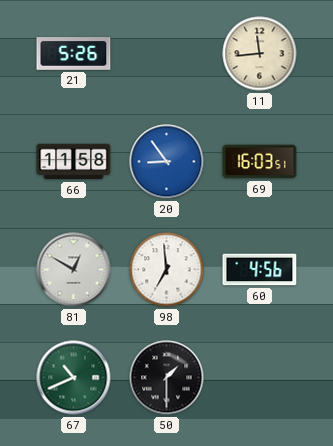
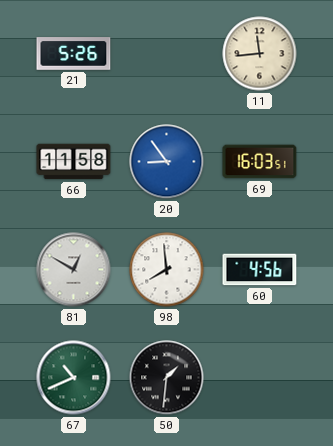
98: 6:59 -> 7:59 (167, 270)
50: 1:30 -> 1:31 (167, 378)
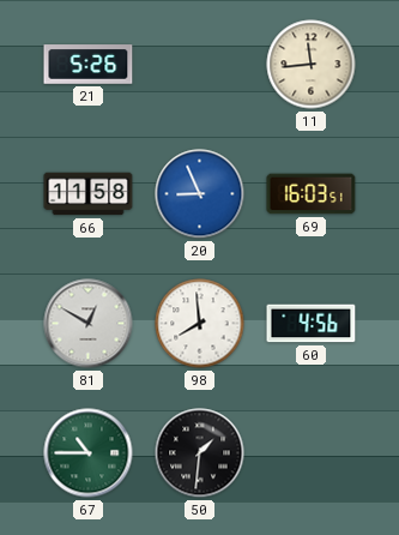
20: 8:54 -> 8:56 (200, 194)
67: 10:41 -> 10:45 (89, 453)
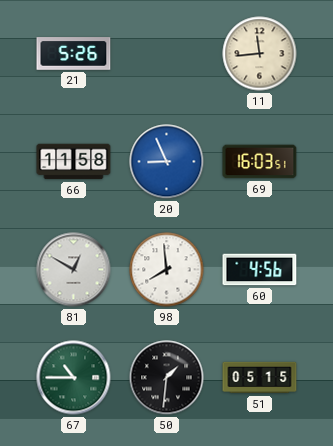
51: none -> 05:15 (260, 378)
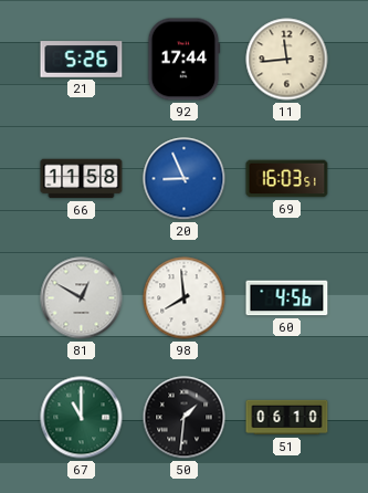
92: none -> 17:44 (183, 60)
67: 10:45 -> 11:00 (82, 418)
51: 05:15 -> 06:10 (287, 418)
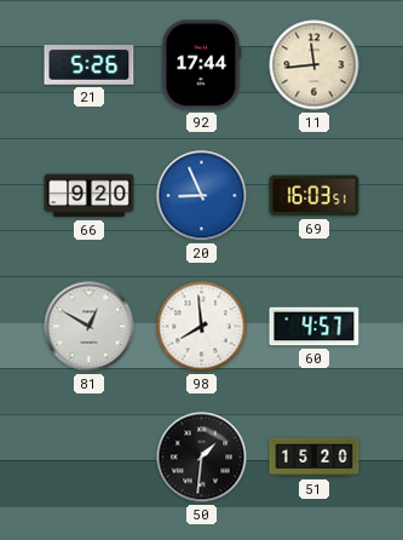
66: 11:58 -> 9:20 (90, 196)
60: 4:56 -> 4:57 (315, 327)
67: 11:00 -> none (82, 418)
51: 06:10 -> 15:20 (315, 458)
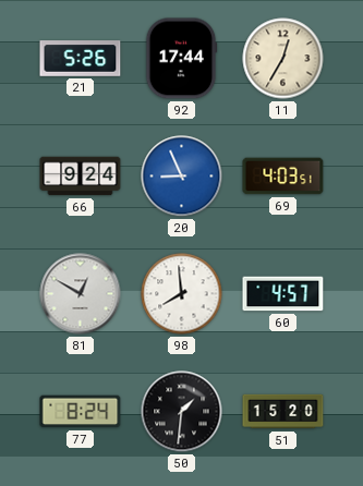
11: 11:44 -> 12:35 (283, 59)
66: 9:20 -> 9:24 (81, 177)
69: 16:03 -> 4:03 (283, 177)
77: none -> 8:24 (81, 412)
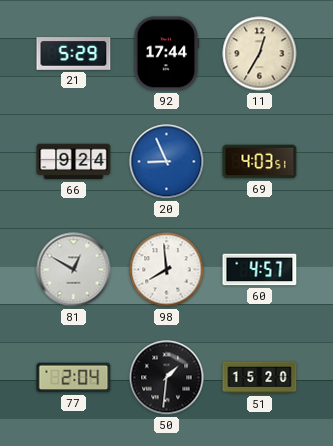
21: 5:26 -> 5:29 (74, 54)
77: 8:24 -> 2:04 (74, 378)
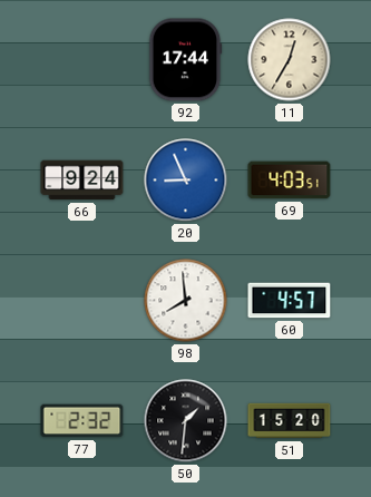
21: 5:29 -> none (74, 54)
81: 12:50 -> none (74, 270)
77: 2:04 -> 2:32 (82, 421)
